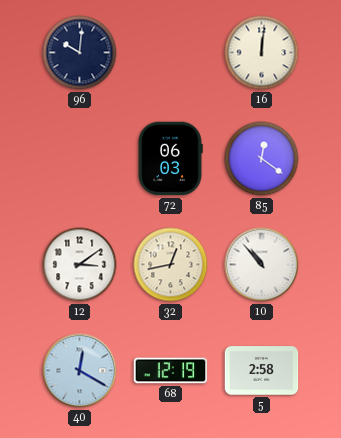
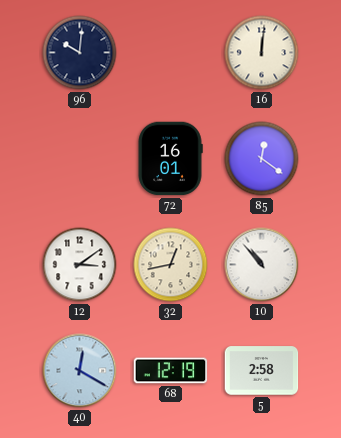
72: 06:03 -> 16:01 (170, 159)
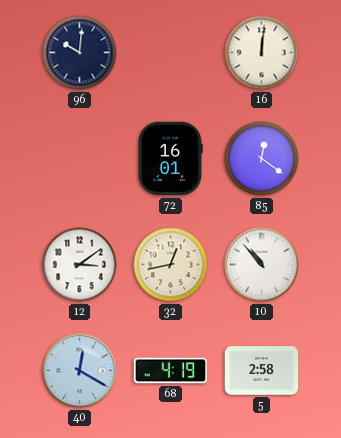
68: 12:19 -> 4:19 (171, 371)
